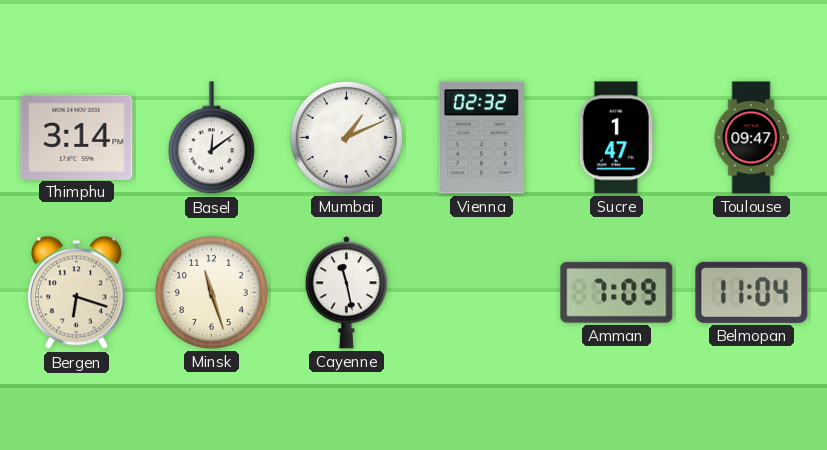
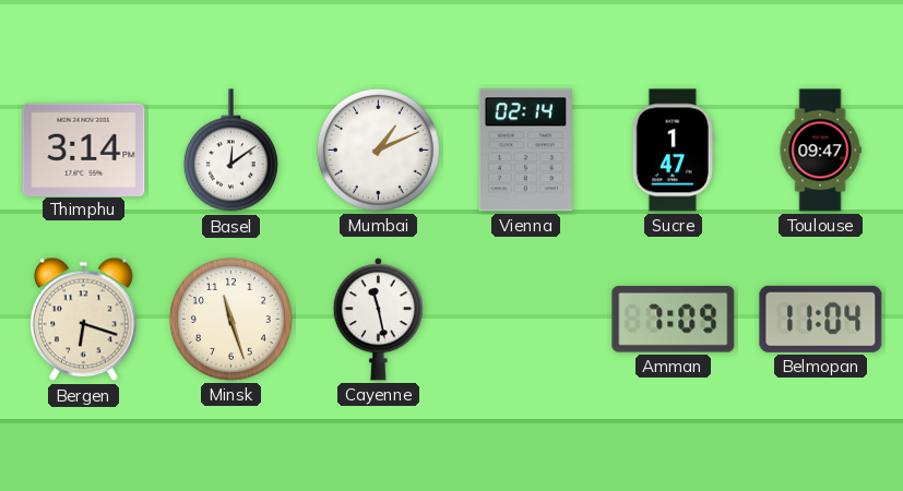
Vienna: 02:32 -> 02:14 (525, 151)
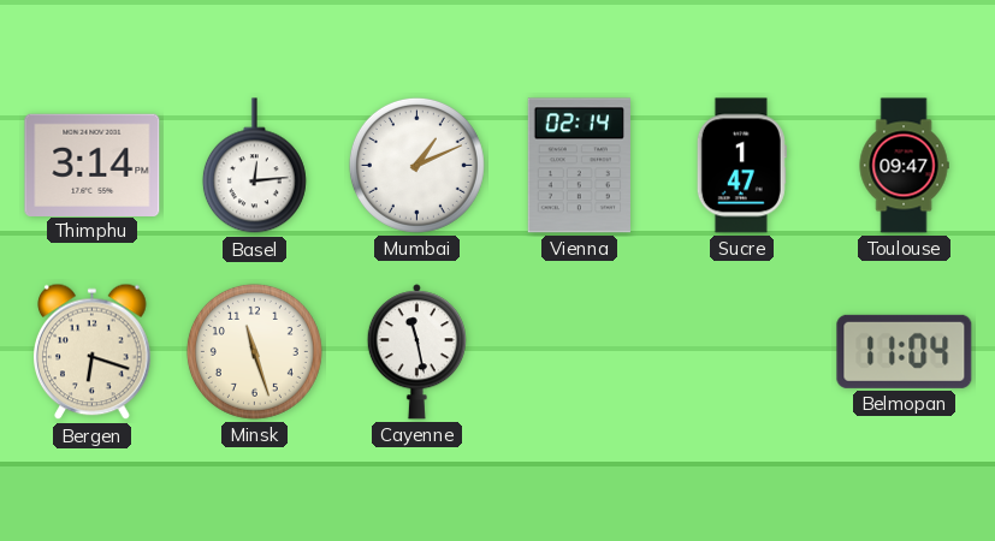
Basel: 12:09 -> 12:14 (254, 166)
Amman: 7:09 -> none (674, 320)
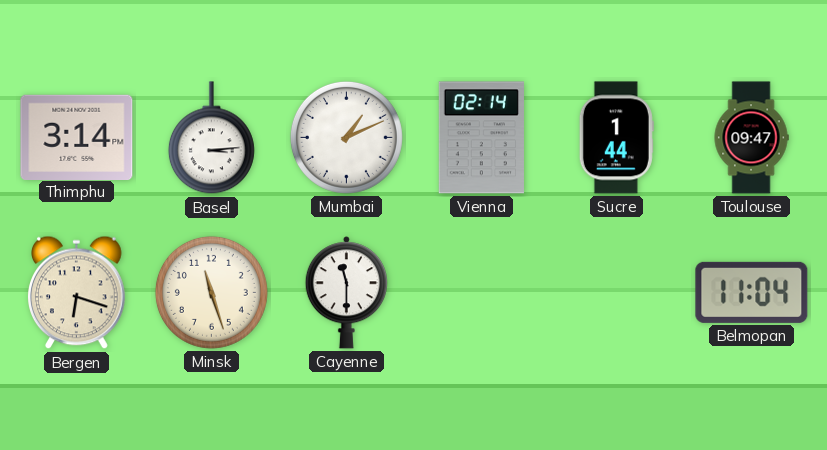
Basel: 12:14 -> 3:14 (211, 138)
Sucre: 1:47 -> 1:44 (616, 138)
Cayenne: 11:28 -> 11:30 (346, 293)
